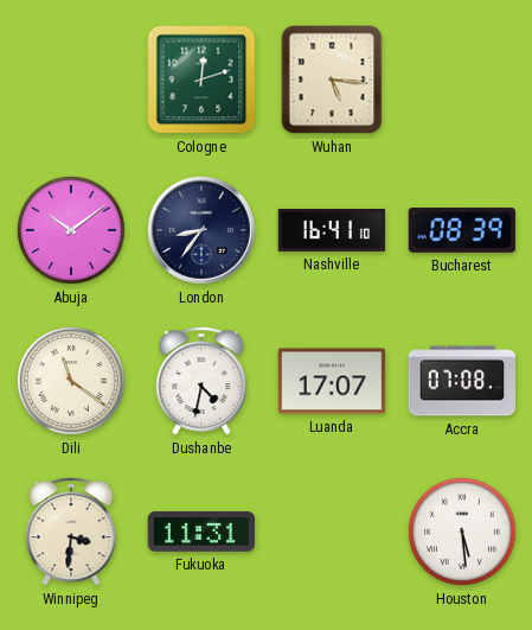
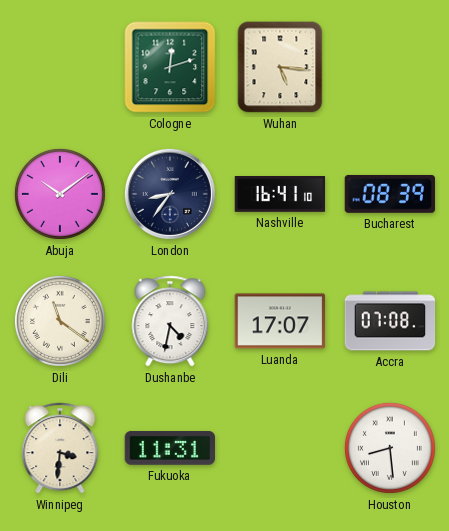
Houston: 5:29 -> 8:29 (390, 448)
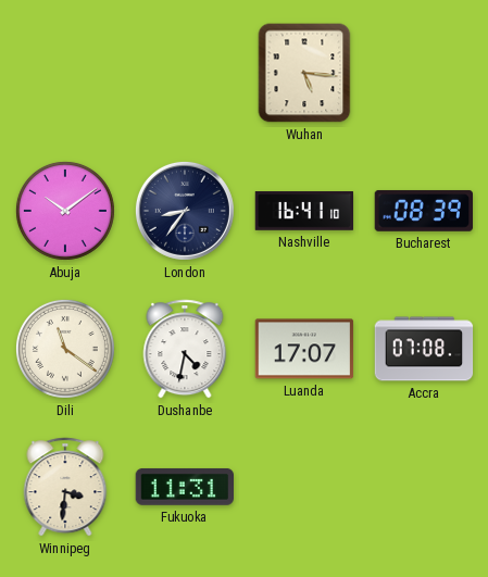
Cologne: 12:12 -> none (170, 67)
Houston: 8:29 -> none (390, 448)
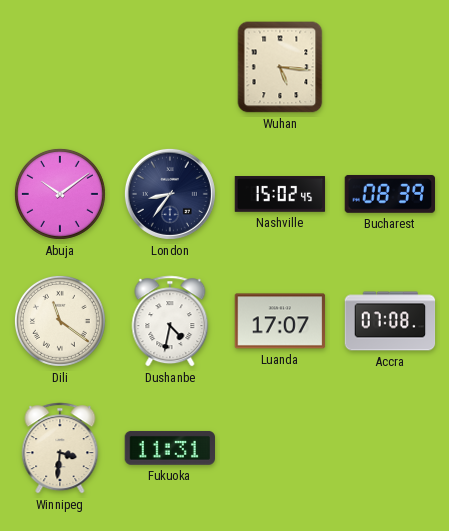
Nashville: 16:41 -> 15:02 (280, 195)
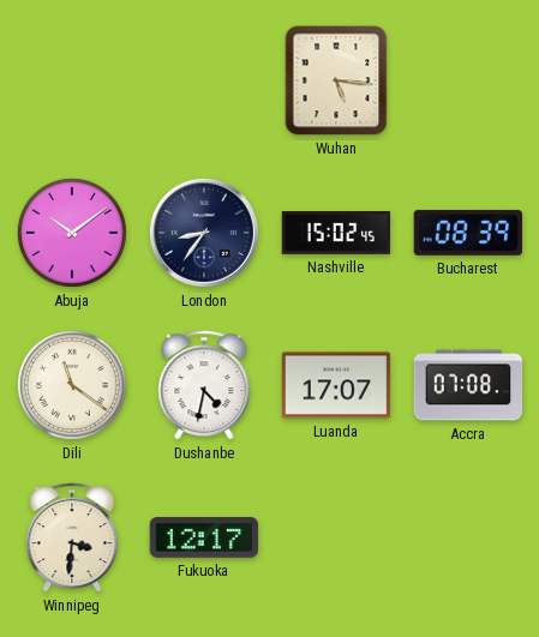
Fukuoka: 11:31 -> 12:17 (203, 537)
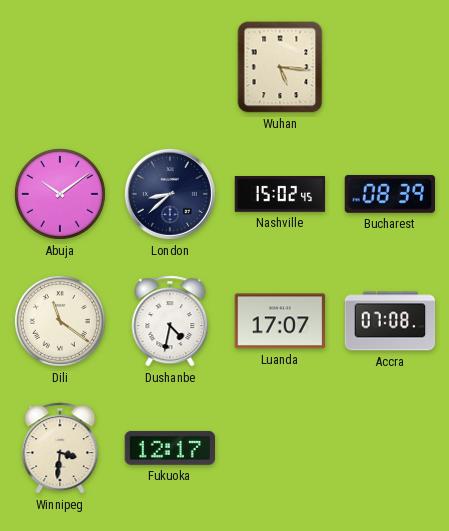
London: 8:36 -> 8:38 (170, 194)
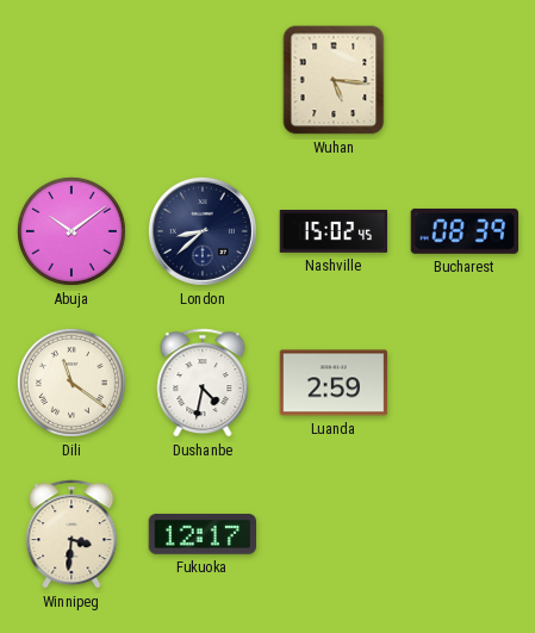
Luanda: 17:07 -> 2:59 (334, 383)
Accra: 07:08 -> none (390, 321)
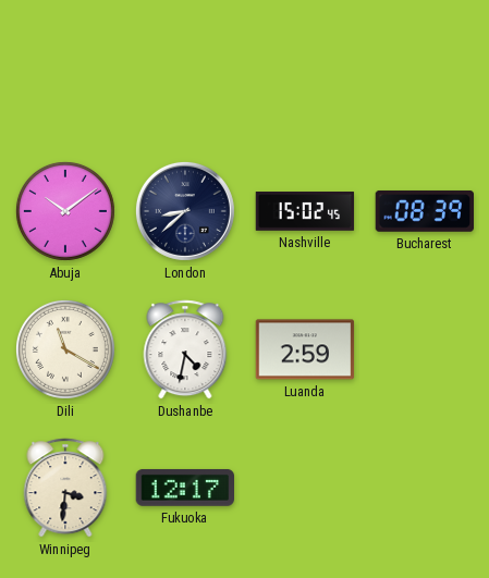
Wuhan: 5:16 -> none (334, 80)
Dili: 11:21 -> 11:20 (65, 349)
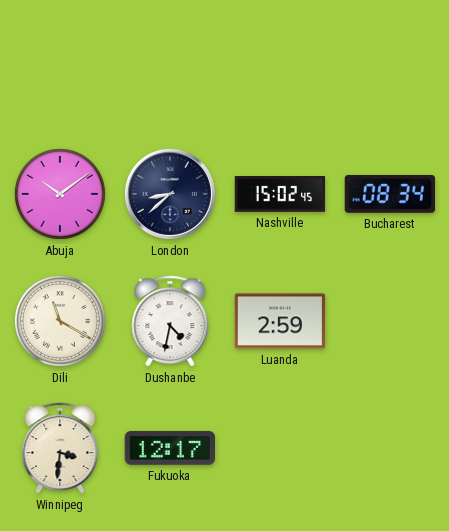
Bucharest: 08:39 -> 08:34 (389, 194)
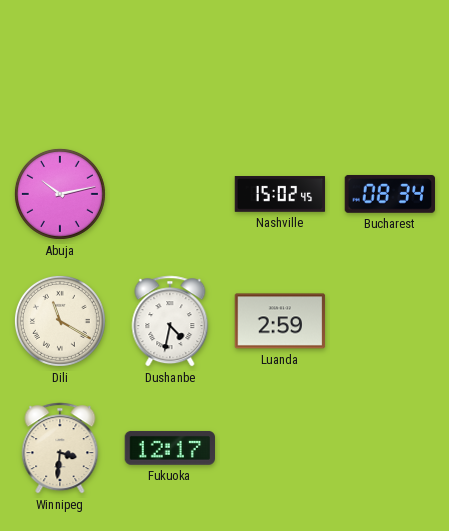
Abuja: 10:09 -> 10:13 (60, 194)
London: 8:38 -> none (170, 194)
